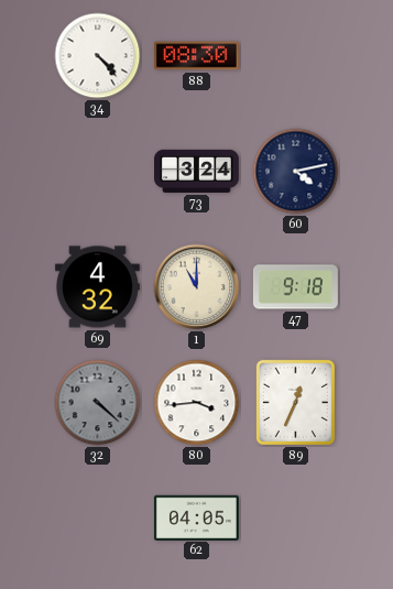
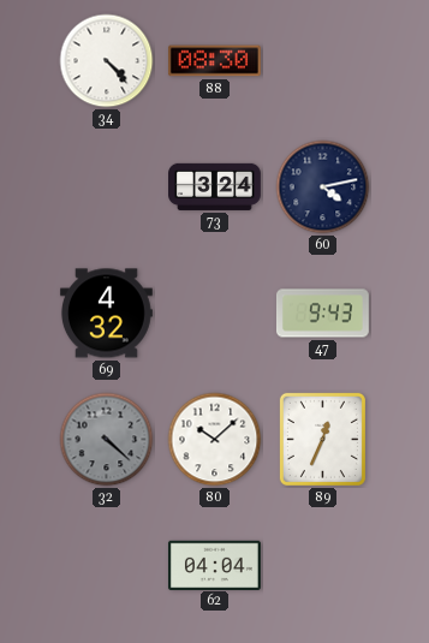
1: 11:00 -> none (197, 287)
47: 9:18 -> 9:43 (322, 314)
80: 3:44 -> 10:08 (215, 440)
62: 04:05 -> 04:04 (214, 565)
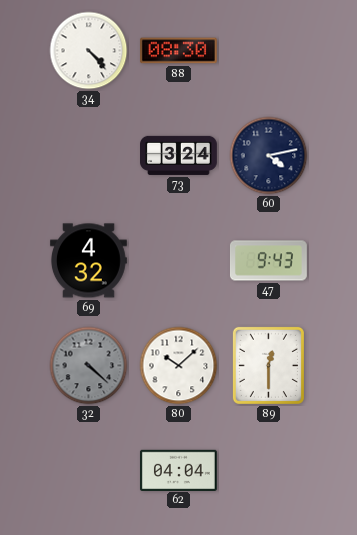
89: 12:34 -> 12:30 (268, 365)
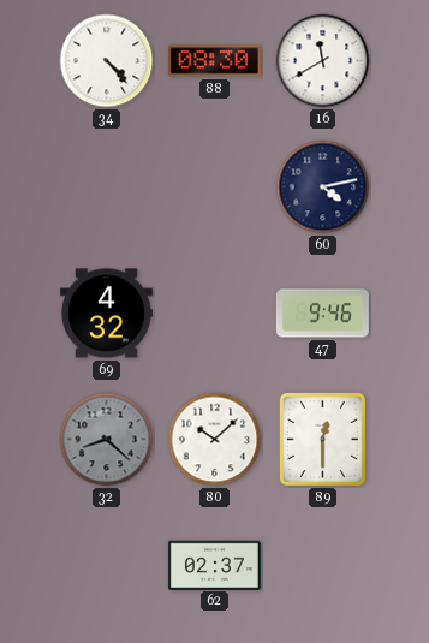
16: none -> 11:40 (323, 61)
73: 3:24 -> none (179, 155)
47: 9:43 -> 9:46 (322, 314)
32: 4:22 -> 8:22 (107, 440)
62: 04:04 -> 02:37 (214, 565)
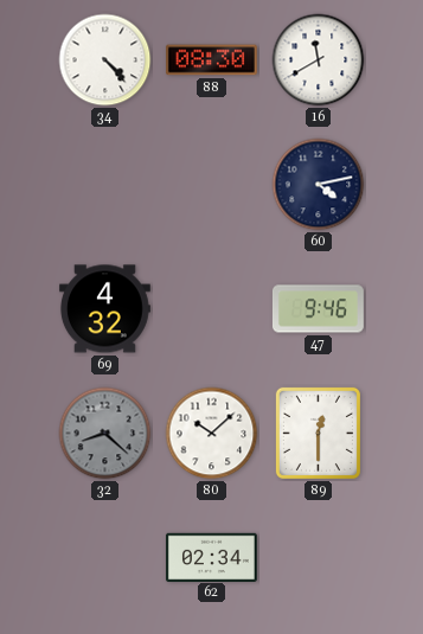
62: 02:37 -> 02:34 (211, 557)
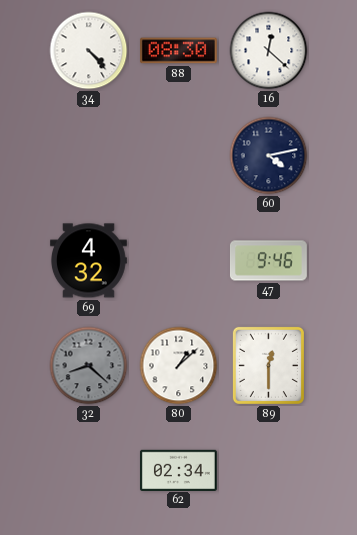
16: 11:40 -> 12:22 (269, 51)
80: 10:08 -> 1:08 (179, 366)
